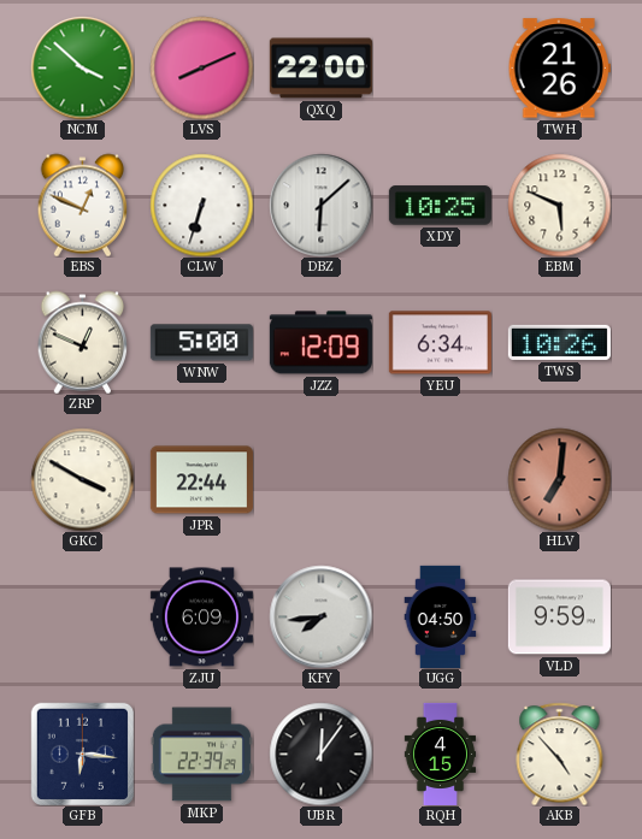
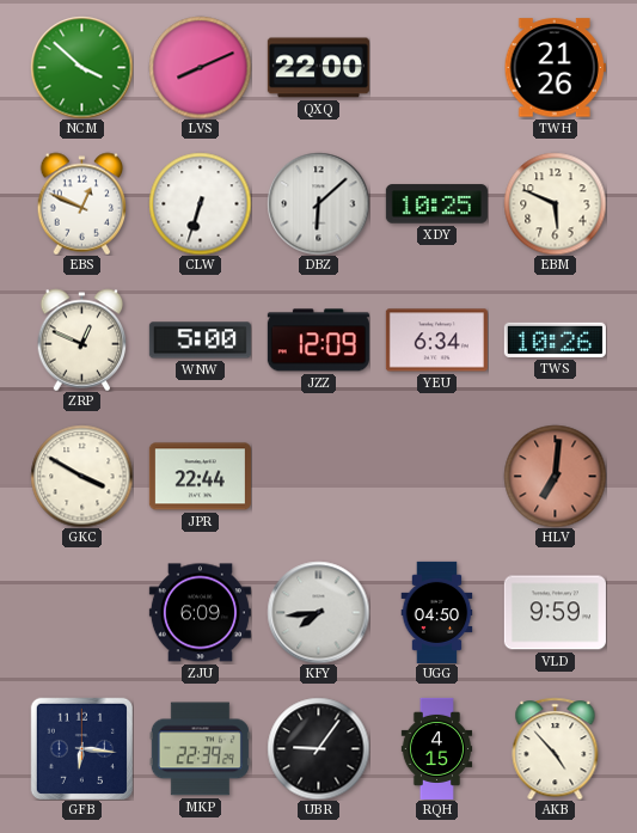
UBR: 12:06 -> 9:06 (318, 748)
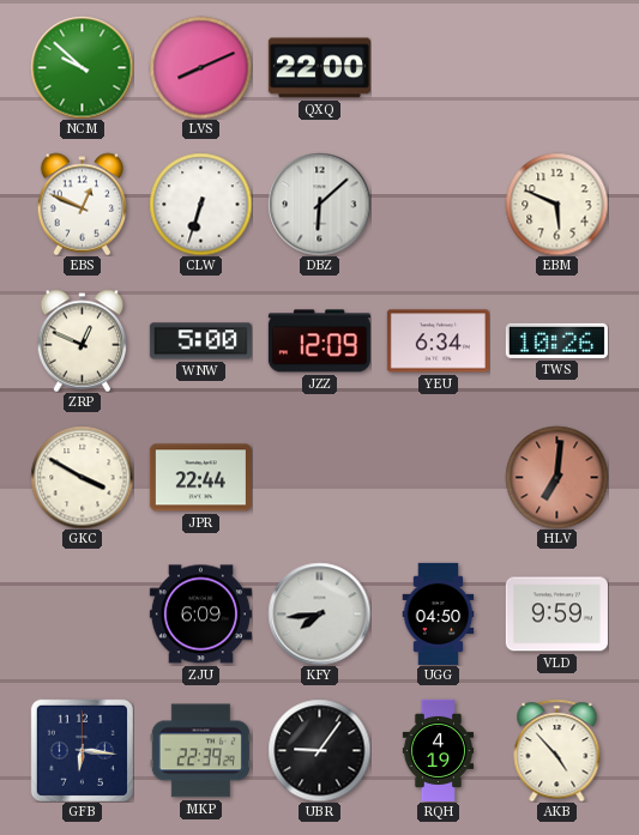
NCM: 3:52 -> 9:52 (82, 67)
TWH: 21:26 -> none (555, 68)
XDY: 10:25 -> none (436, 204)
RQH: 4:15 -> 4:19 (439, 750)
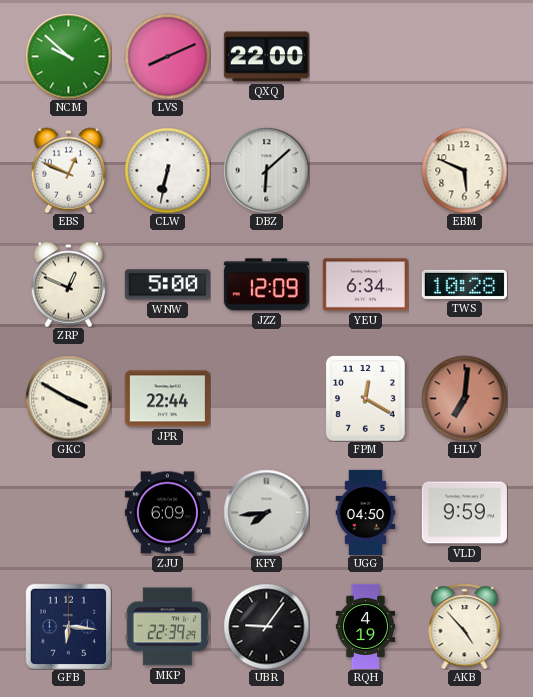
CLW: 6:33 -> 6:32 (167, 170)
TWS: 10:26 -> 10:28 (464, 284)
FPM: none -> 12:20 (366, 398)
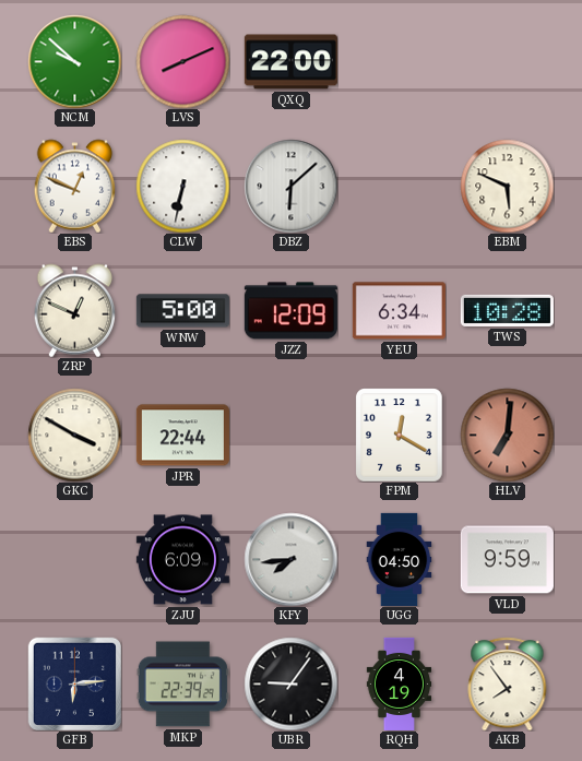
GFB: 6:16 -> 6:14 (74, 683)
AKB: 4:53 -> 7:54 (508, 683)
